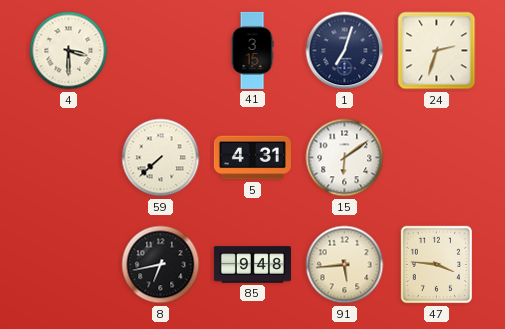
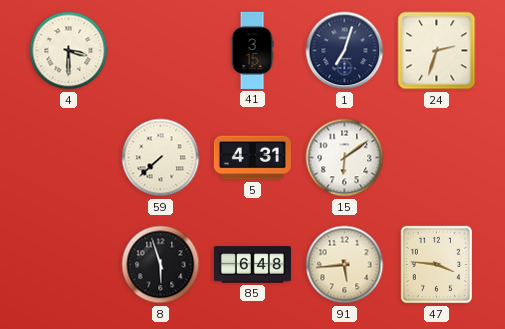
8: 6:43 -> 5:57 (161, 265)
85: 9:48 -> 6:48 (252, 265)
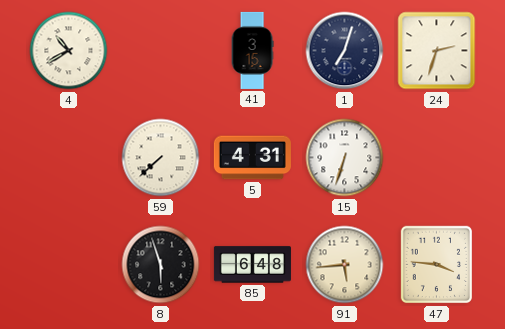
4: 3:30 -> 10:40 (69, 51)
15: 6:09 -> 6:33 (345, 158)
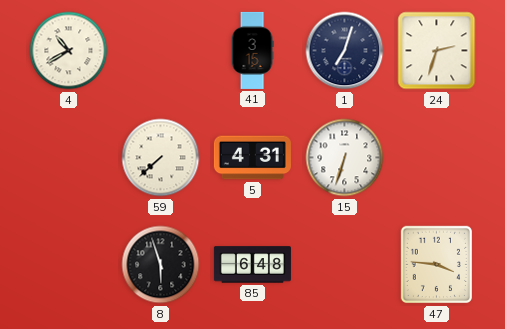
91: 5:44 -> none (345, 265)
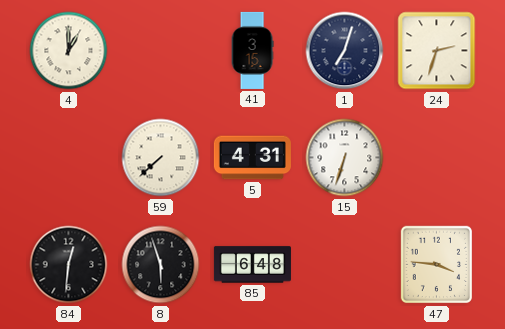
4: 10:40 -> 1:00 (69, 51)
84: none -> 12:31 (69, 265)
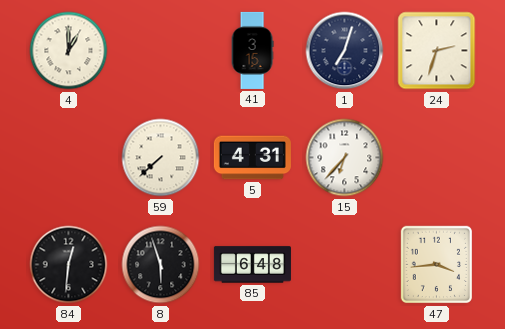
15: 6:33 -> 6:37 (345, 158)
47: 3:46 -> 3:44 (436, 265)
